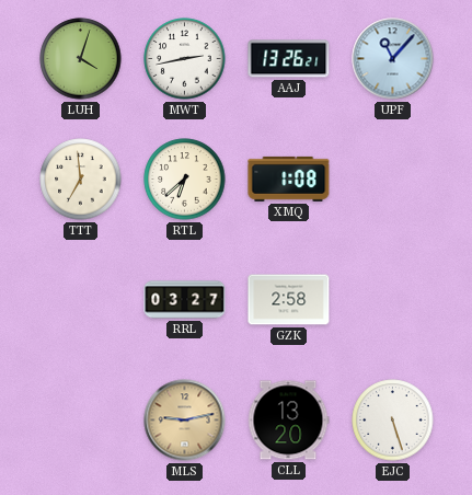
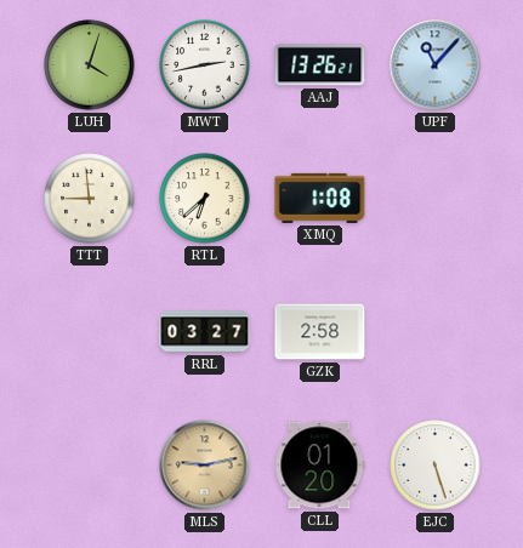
TTT: 6:59 -> 8:59 (90, 199)
CLL: 13:20 -> 01:20 (319, 466)
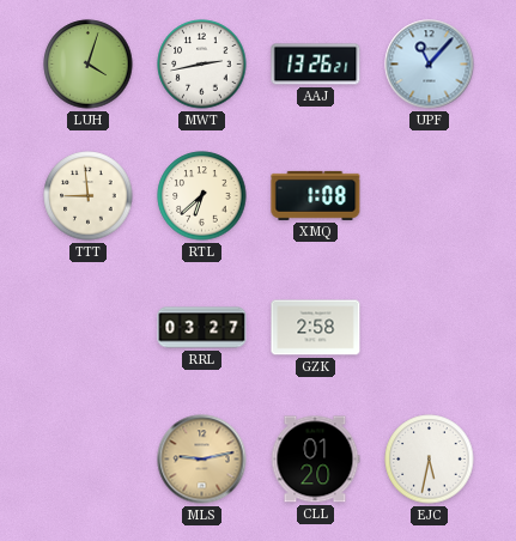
EJC: 5:27 -> 5:32 (430, 460)
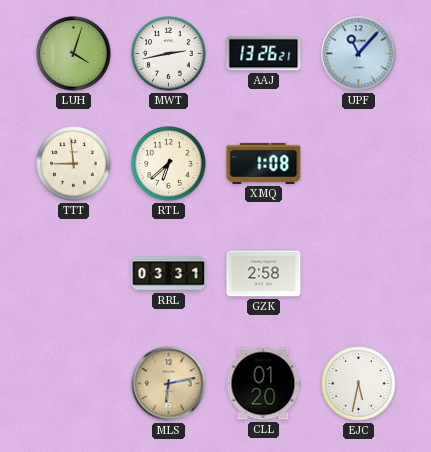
RRL: 03:27 -> 03:31 (169, 274)
MLS: 9:13 -> 6:13 (169, 384)
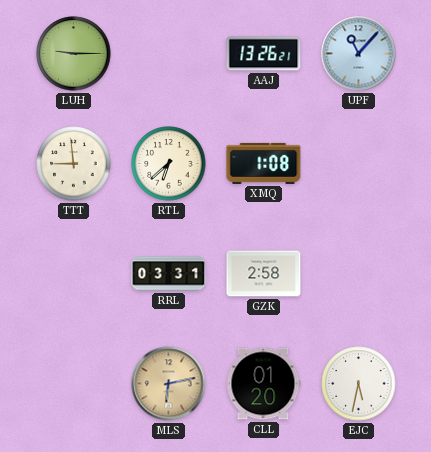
LUH: 4:03 -> 9:15 (74, 54)
MWT: 2:43 -> none (169, 54)
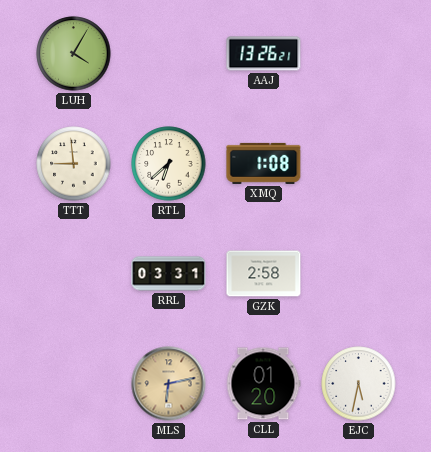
LUH: 9:15 -> 4:05 (74, 54)
UPF: 11:07 -> none (359, 54)
